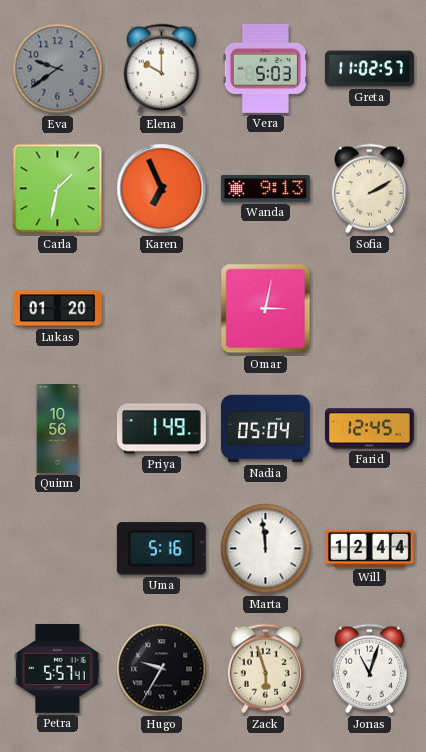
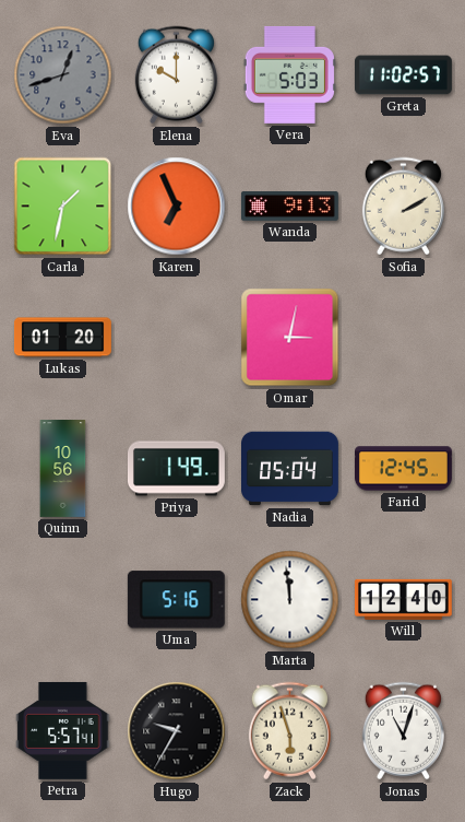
Eva: 9:39 -> 12:42 (63, 75)
Will: 12:44 -> 12:40 (403, 599)
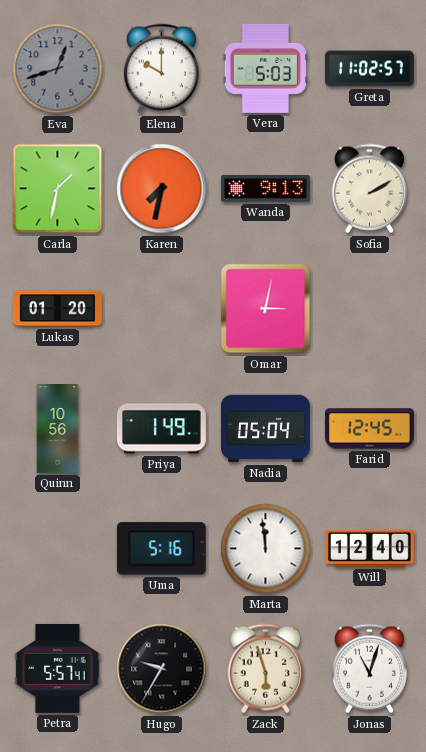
Karen: 6:56 -> 7:32 (162, 189)
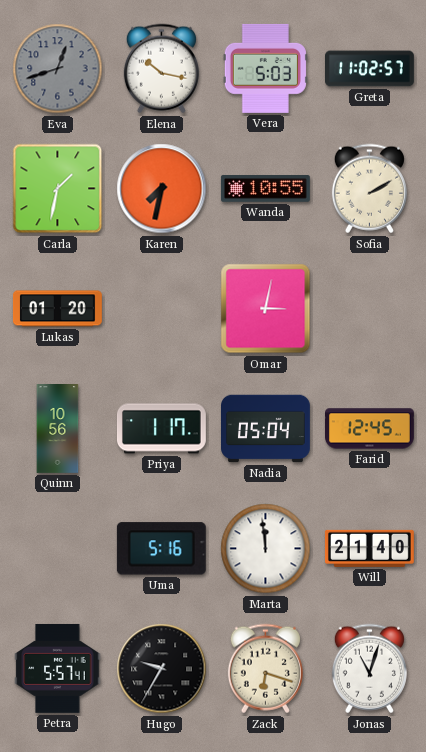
Elena: 10:00 -> 10:17 (161, 69)
Wanda: 9:13 -> 10:55 (265, 189)
Priya: 1:49 -> 1:17 (162, 429)
Will: 12:40 -> 21:40 (369, 548)
Zack: 5:57 -> 6:18 (265, 669)
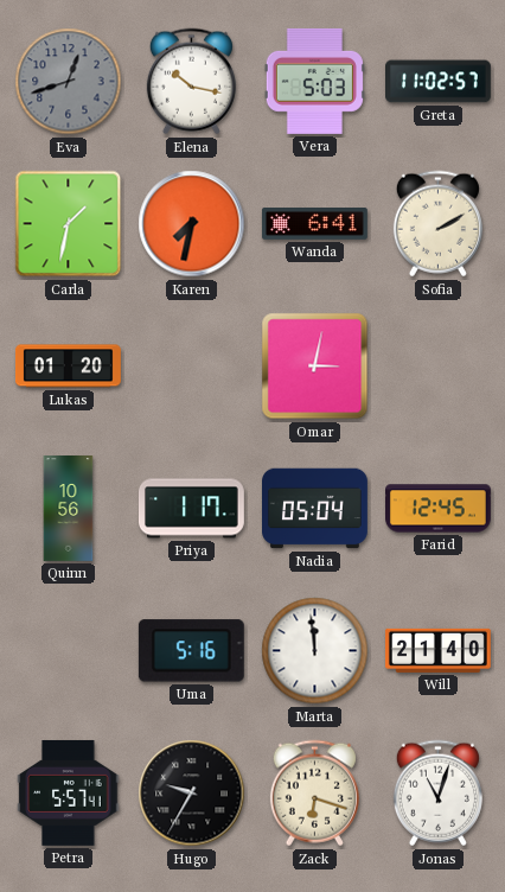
Wanda: 10:55 -> 6:41 (314, 224)
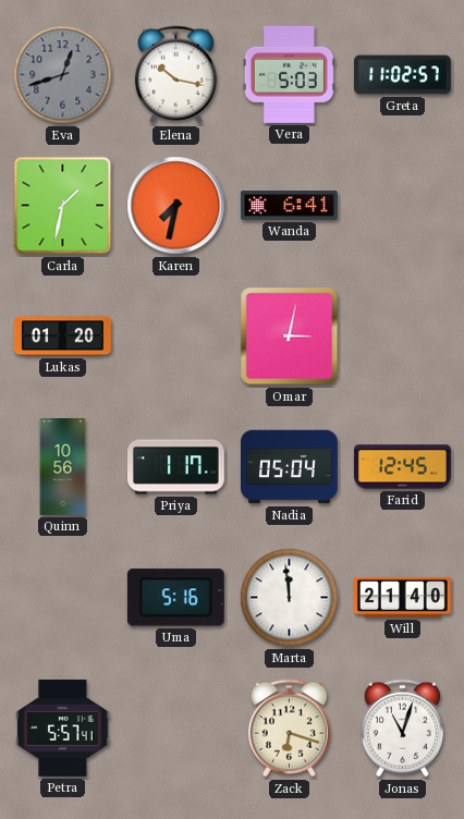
Sofia: 2:10 -> none (437, 224)
Hugo: 9:35 -> none (192, 794)
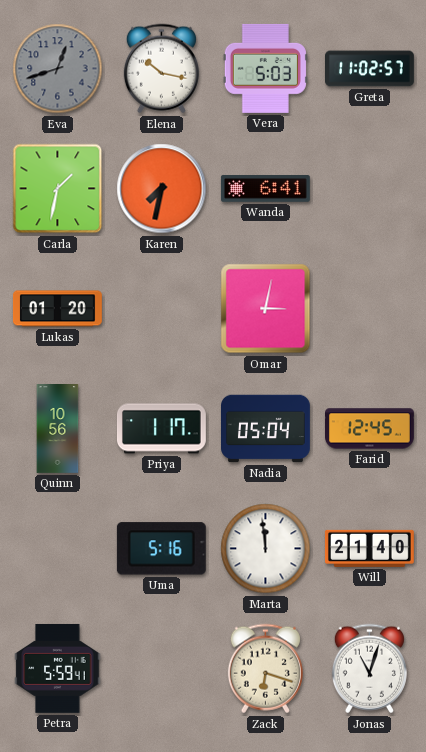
Petra: 5:57 -> 5:59 (58, 668)
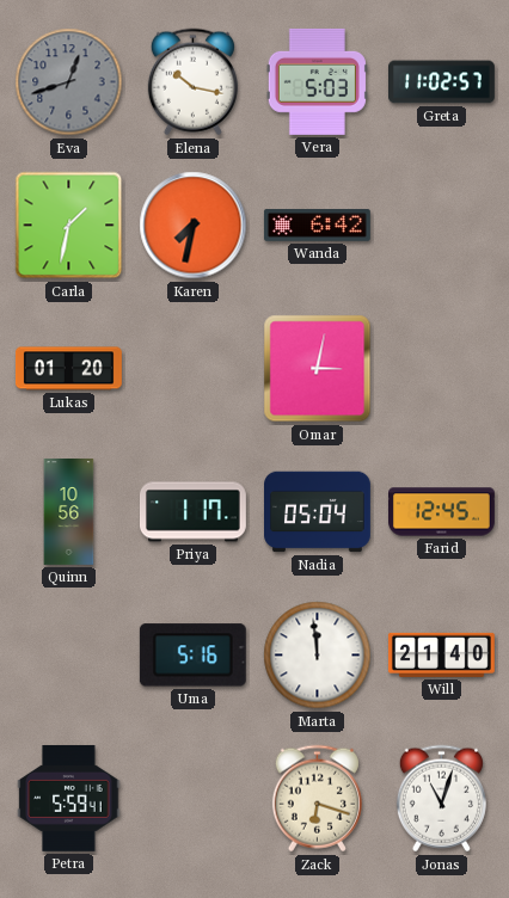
Wanda: 6:41 -> 6:42 (317, 226)
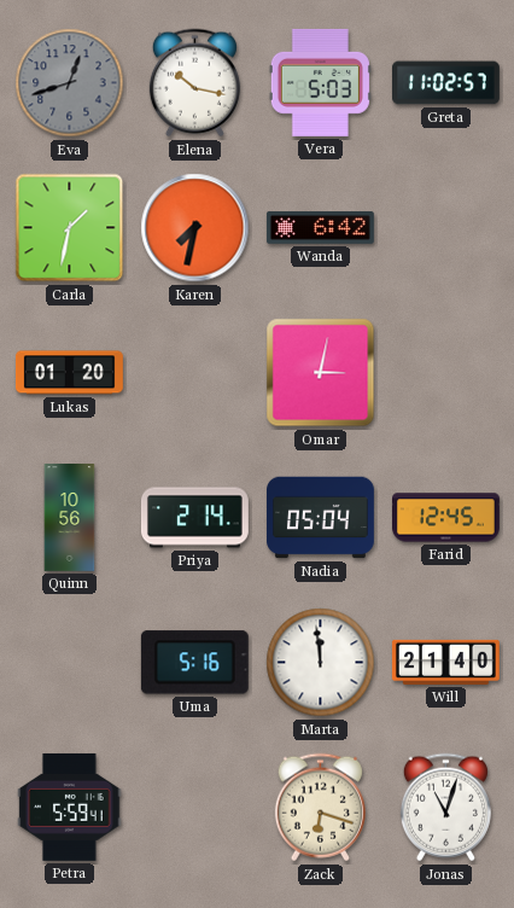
Priya: 1:17 -> 2:14 (195, 518)
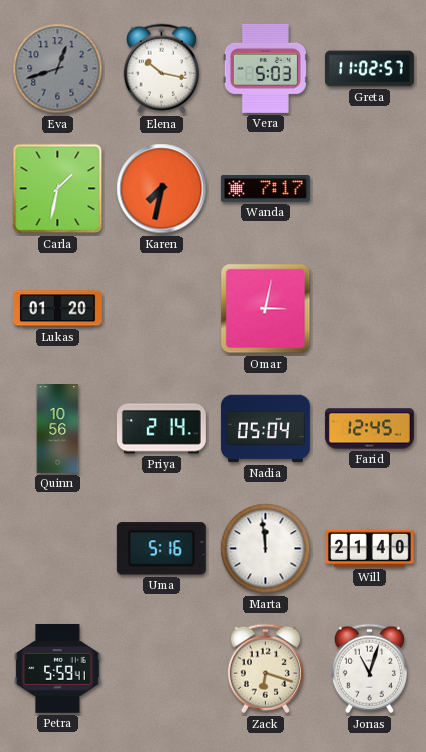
Wanda: 6:42 -> 7:17 (265, 189)
